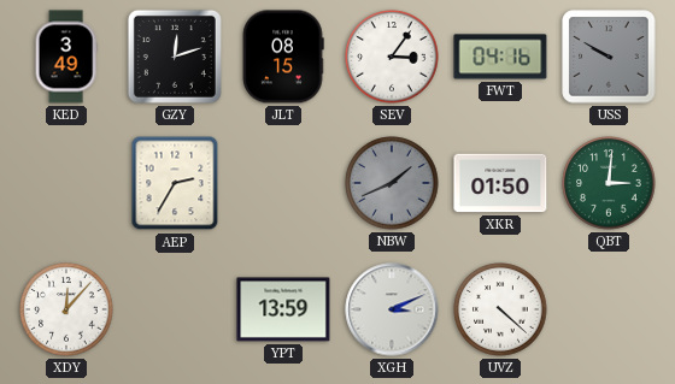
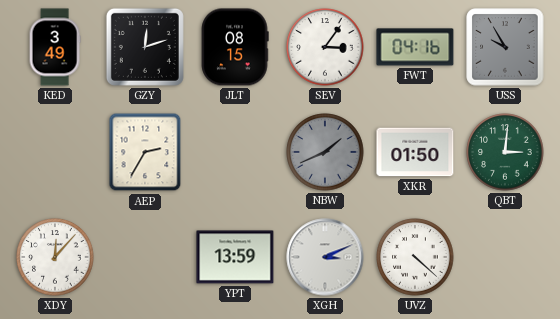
USS: 9:50 -> 9:55 (505, 47)
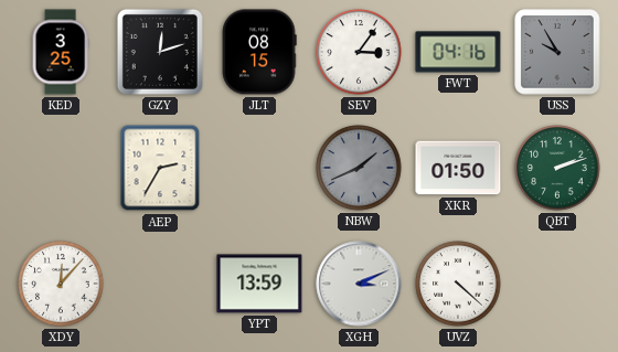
KED: 3:49 -> 3:25 (61, 52)
QBT: 3:01 -> 2:12 (557, 168)
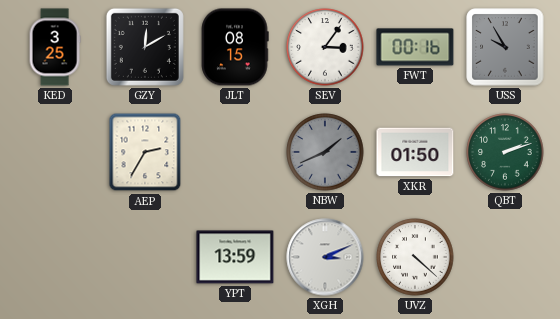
GZY: 12:12 -> 12:10 (145, 47)
FWT: 04:16 -> 00:16 (415, 47)
XDY: 12:07 -> none (61, 284)
